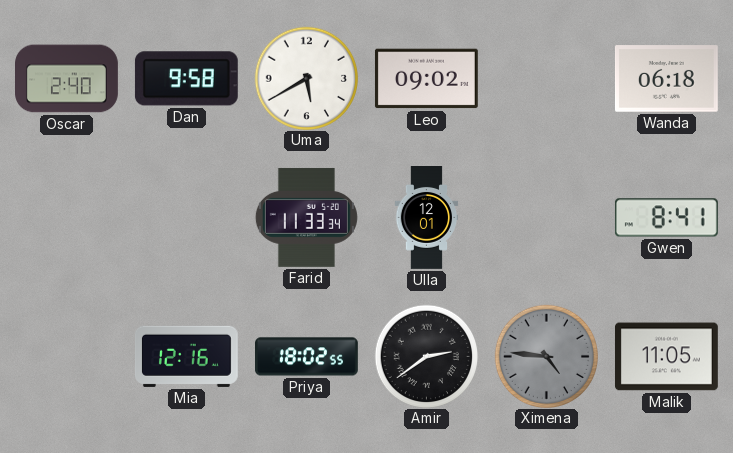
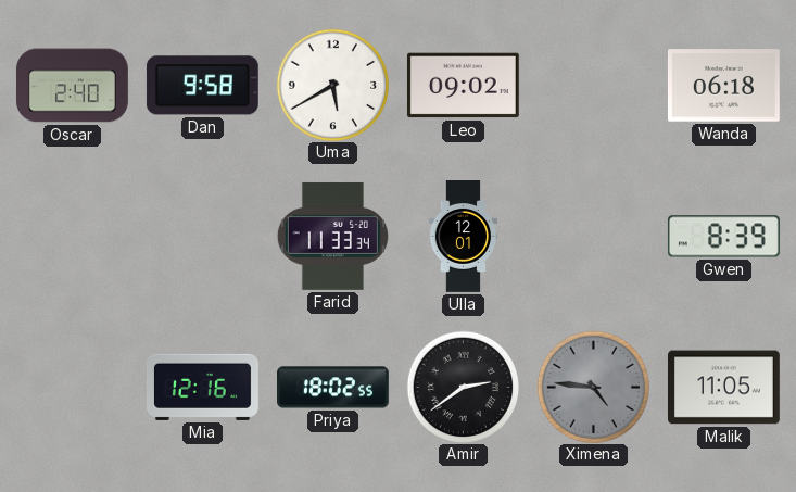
Gwen: 8:41 -> 8:39 (723, 237)
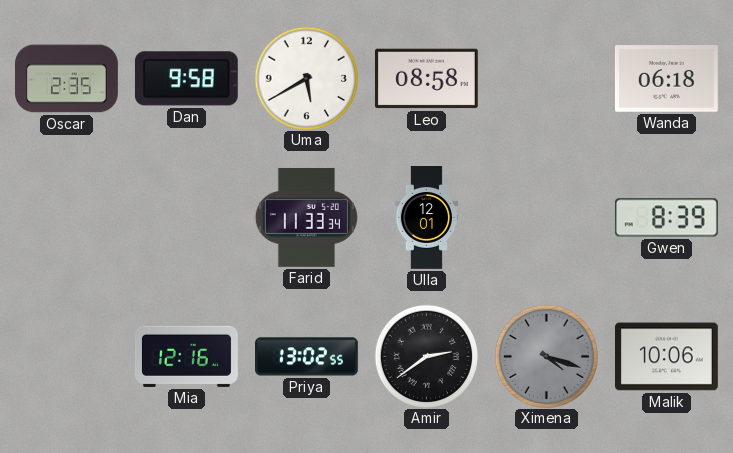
Oscar: 2:40 -> 2:35 (67, 79)
Leo: 09:02 -> 08:58 (426, 79)
Priya: 18:02 -> 13:02 (307, 357)
Ximena: 4:46 -> 4:18 (546, 356)
Malik: 11:05 -> 10:06 (666, 357)
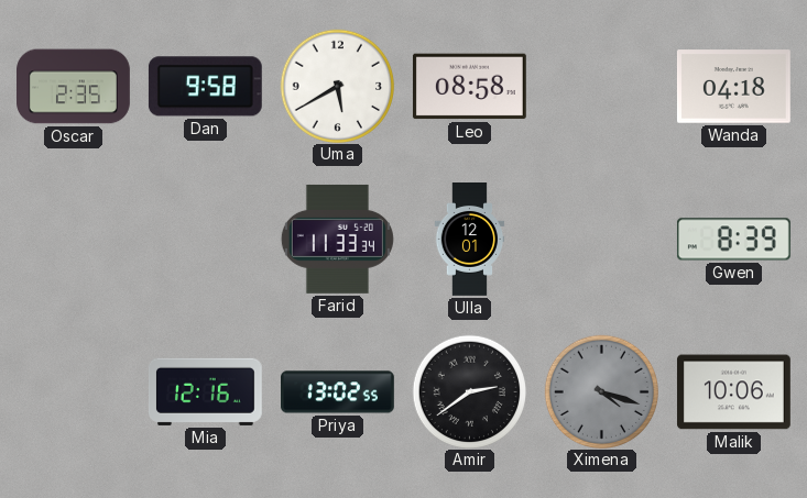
Wanda: 06:18 -> 04:18 (733, 87)
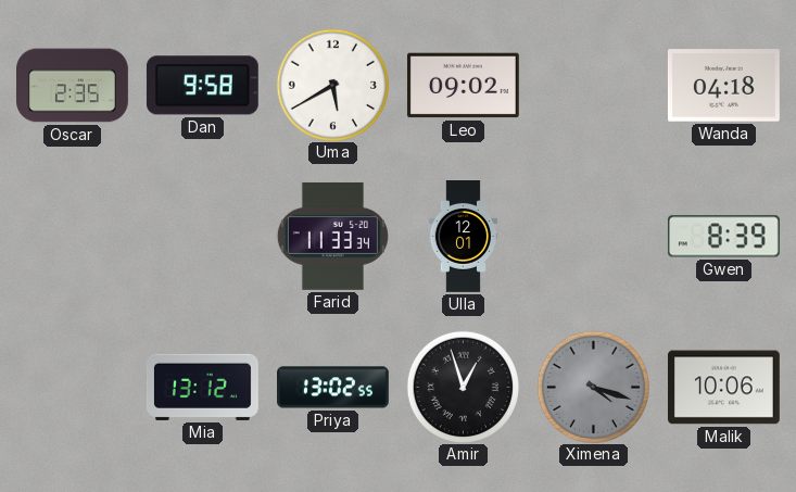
Leo: 08:58 -> 09:02 (463, 86)
Mia: 12:16 -> 13:12 (202, 387)
Amir: 2:39 -> 12:57 (463, 387)
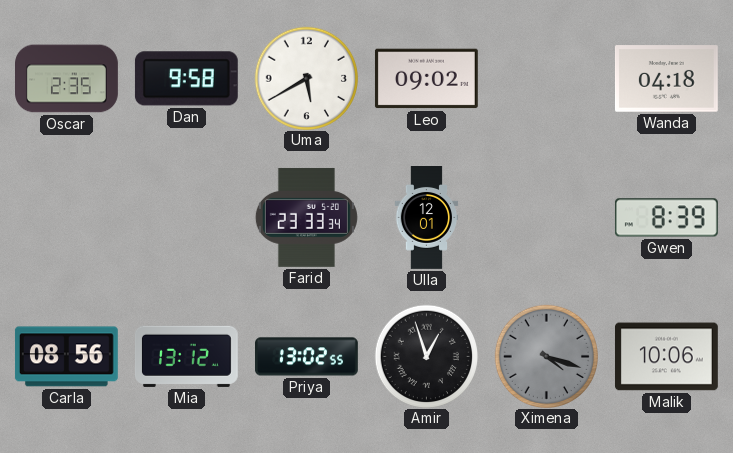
Farid: 11:33 -> 23:33 (306, 217)
Carla: none -> 08:56 (66, 357)
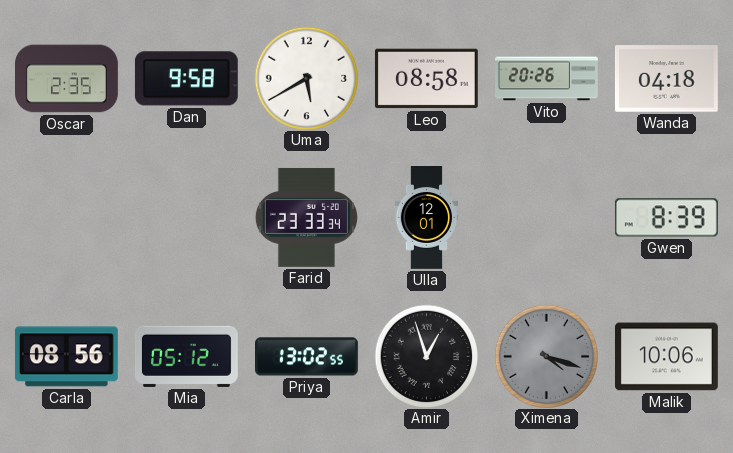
Leo: 09:02 -> 08:58 (426, 79)
Vito: none -> 20:26 (547, 79)
Mia: 13:12 -> 05:12 (186, 356)
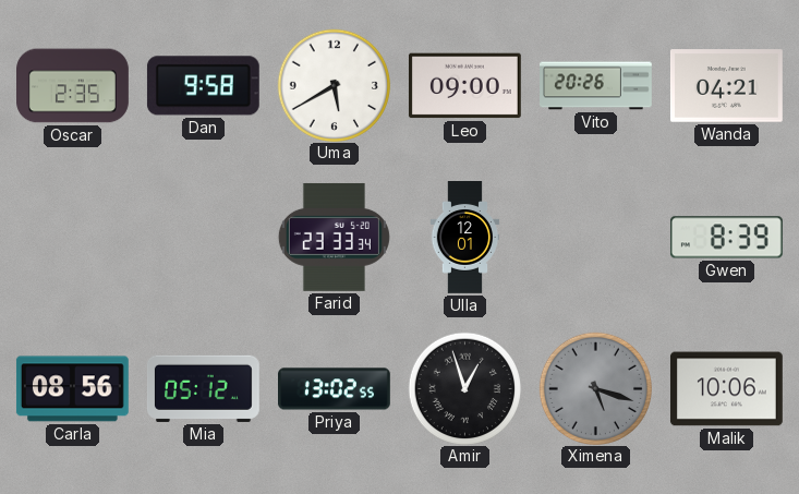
Leo: 08:58 -> 09:00 (464, 86)
Wanda: 04:18 -> 04:21 (726, 86)
Ximena: 4:18 -> 5:18 (595, 388)
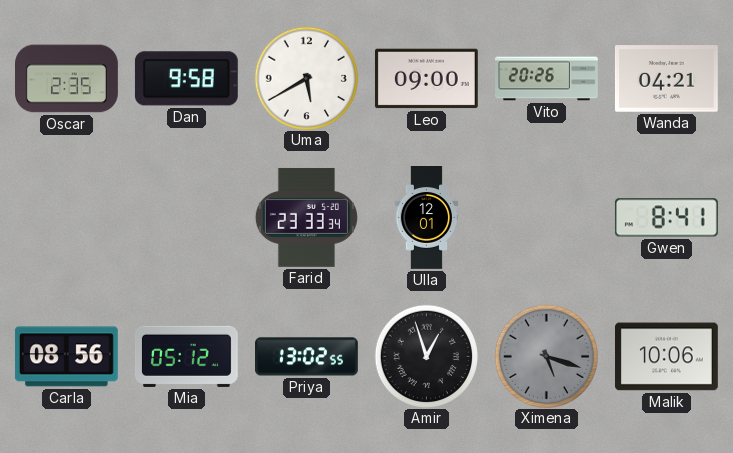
Gwen: 8:39 -> 8:41 (666, 218)
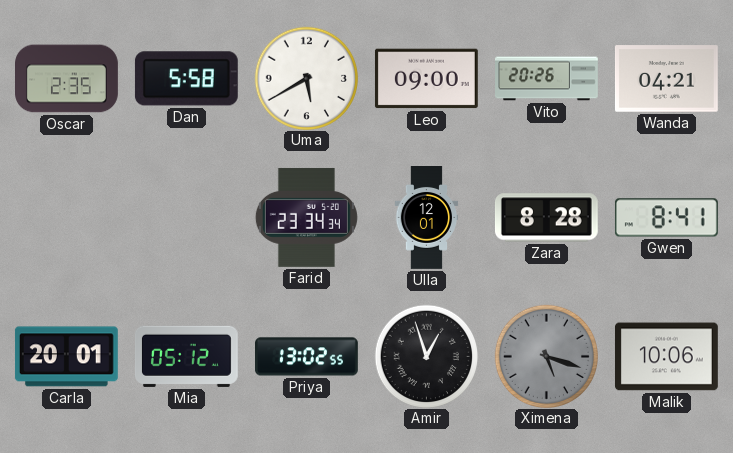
Dan: 9:58 -> 5:58 (186, 79)
Farid: 23:33 -> 23:34 (306, 217)
Zara: none -> 8:28 (546, 218)
Carla: 08:56 -> 20:01 (66, 357)
